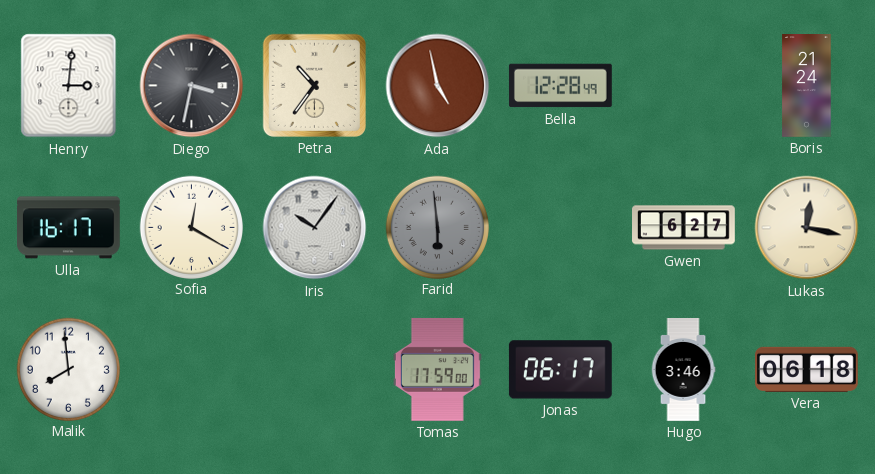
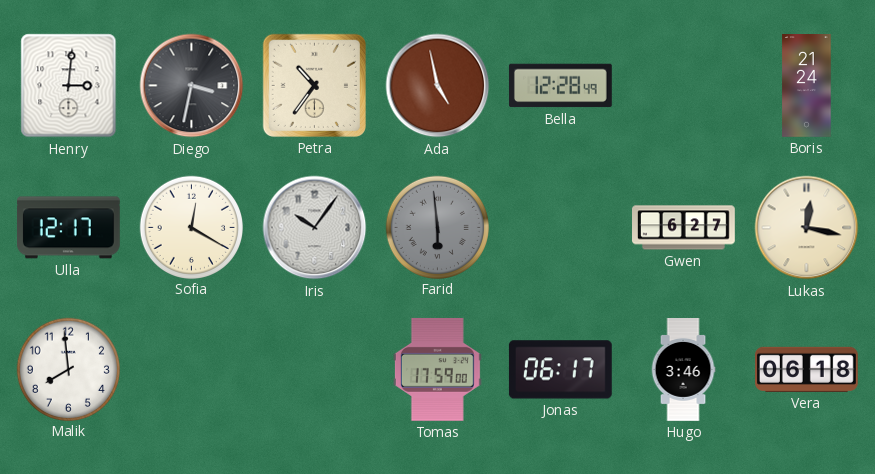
Ulla: 16:17 -> 12:17 (68, 228)
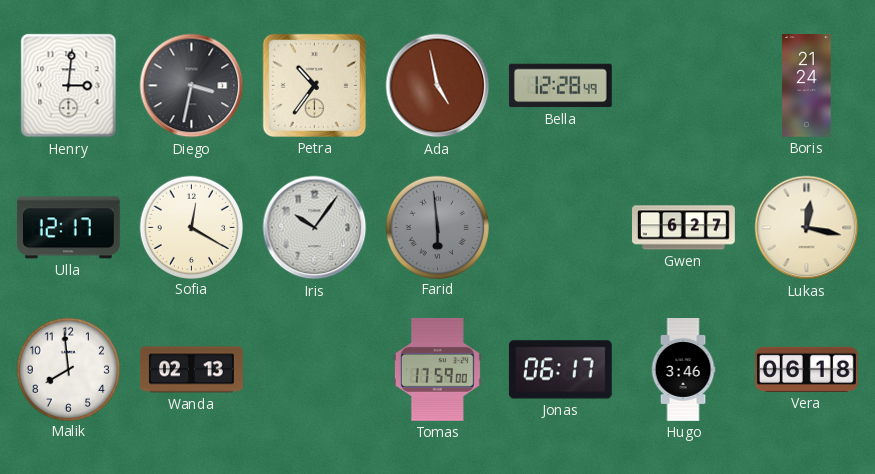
Wanda: none -> 02:13 (191, 370)
